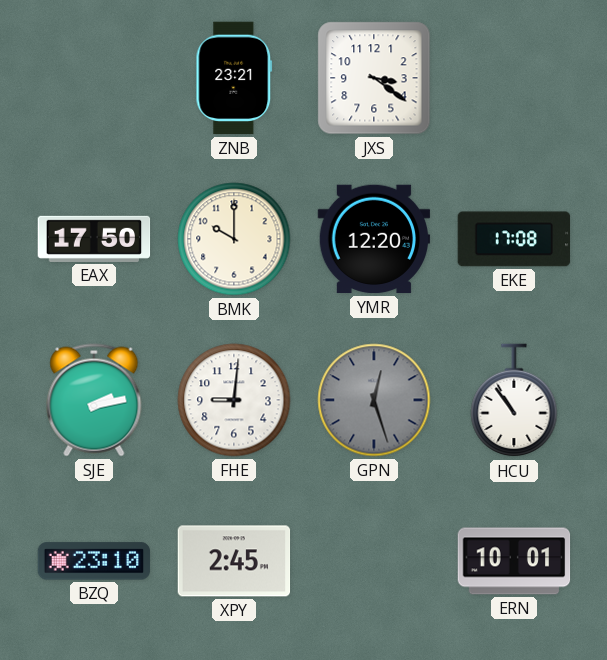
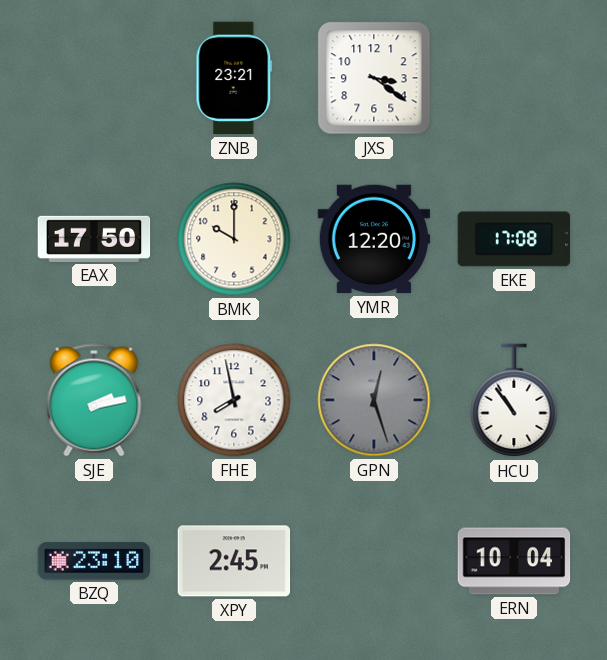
FHE: 9:01 -> 7:58 (234, 400)
ERN: 10:01 -> 10:04 (514, 561)
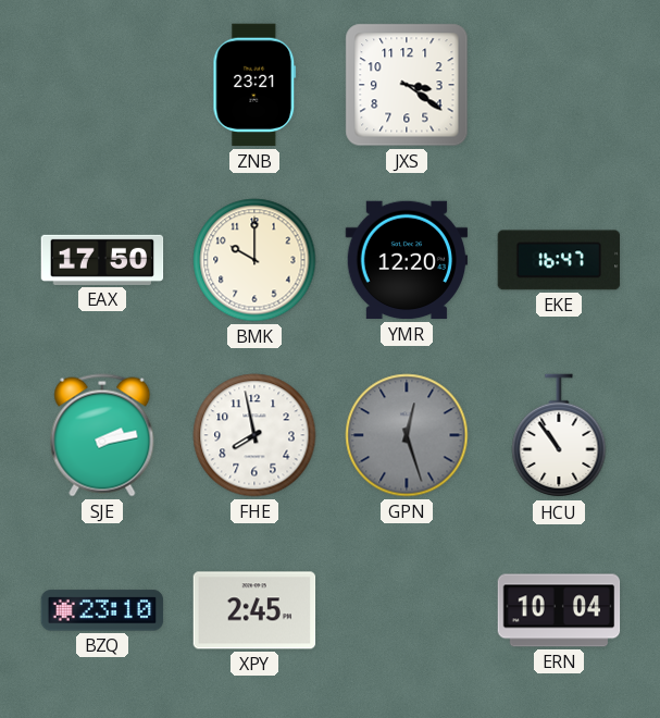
EKE: 17:08 -> 16:47 (559, 260)
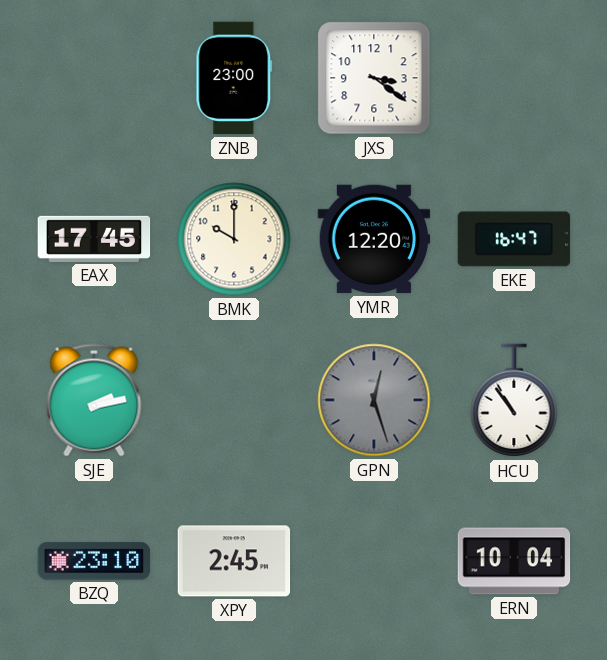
ZNB: 23:21 -> 23:00 (234, 78)
EAX: 17:50 -> 17:45 (94, 239)
FHE: 7:58 -> none (254, 435)
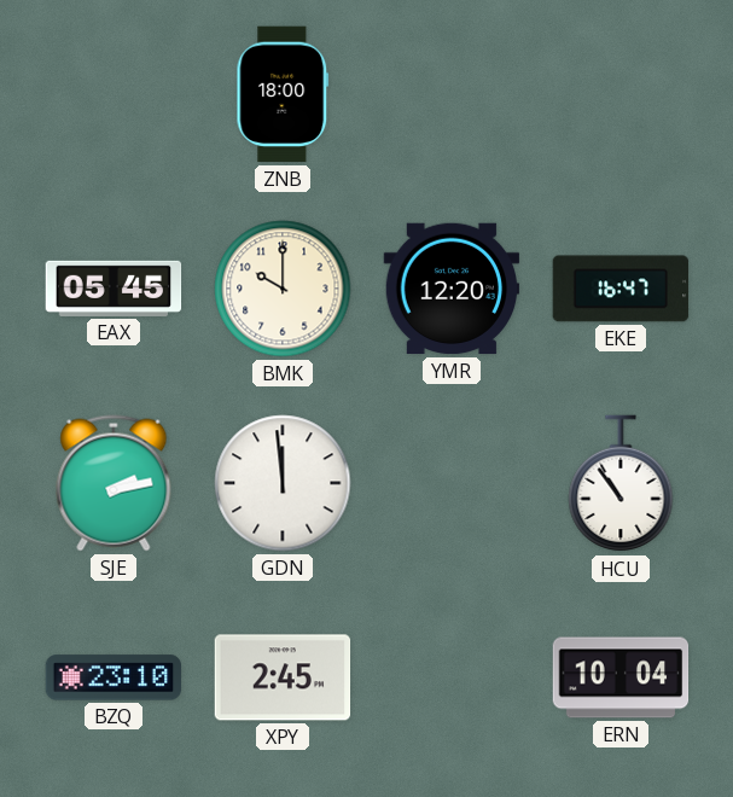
ZNB: 23:00 -> 18:00 (283, 94)
JXS: 3:21 -> none (374, 78)
EAX: 17:45 -> 05:45 (114, 289)
GDN: none -> 11:59 (283, 483)
GPN: 12:27 -> none (374, 400)
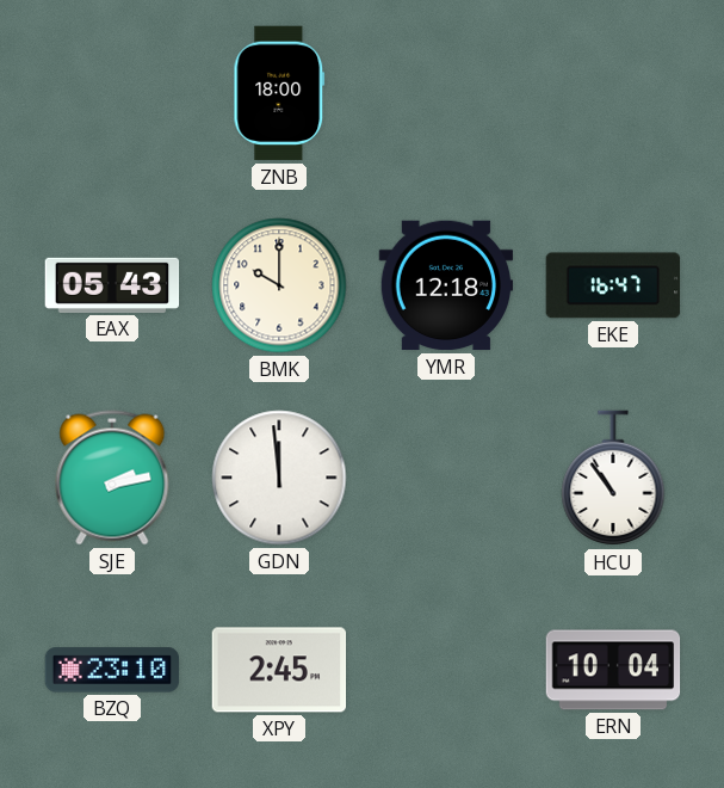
EAX: 05:45 -> 05:43 (112, 285)
YMR: 12:20 -> 12:18 (446, 285)
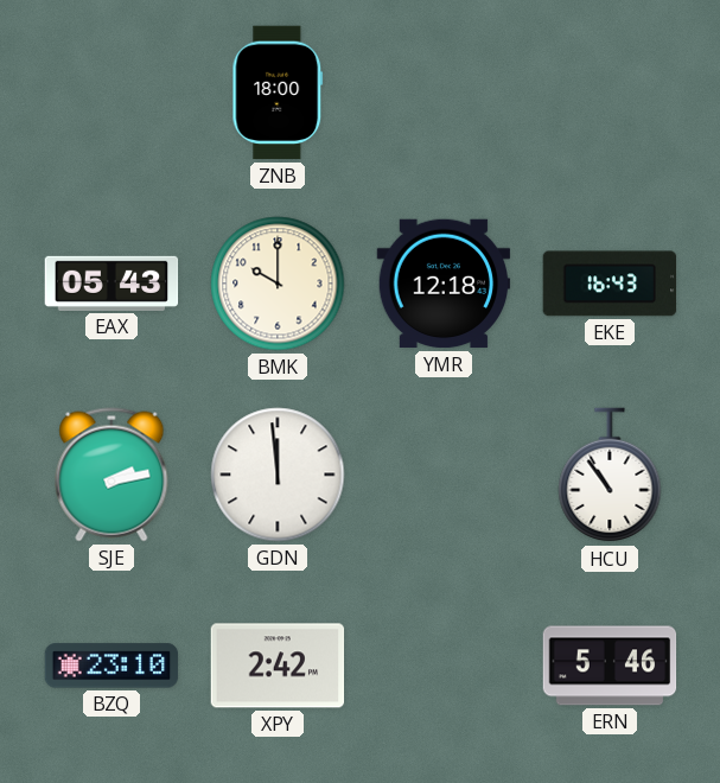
EKE: 16:47 -> 16:43 (610, 284)
XPY: 2:45 -> 2:42 (278, 666)
ERN: 10:04 -> 5:46 (610, 666)
